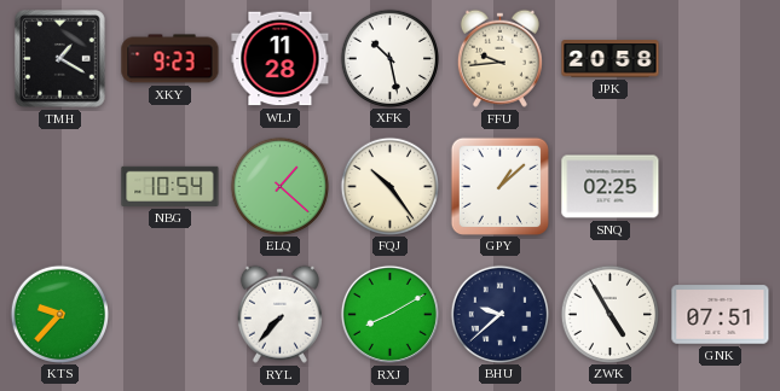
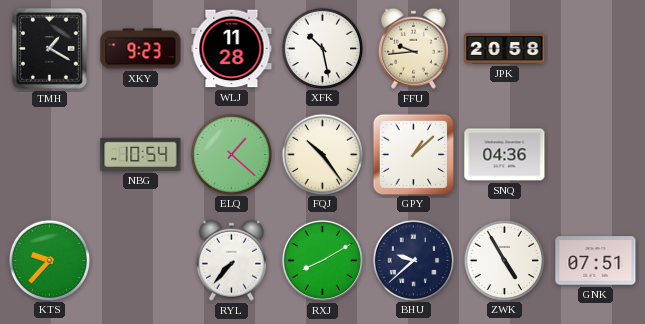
SNQ: 02:25 -> 04:36 (505, 155)
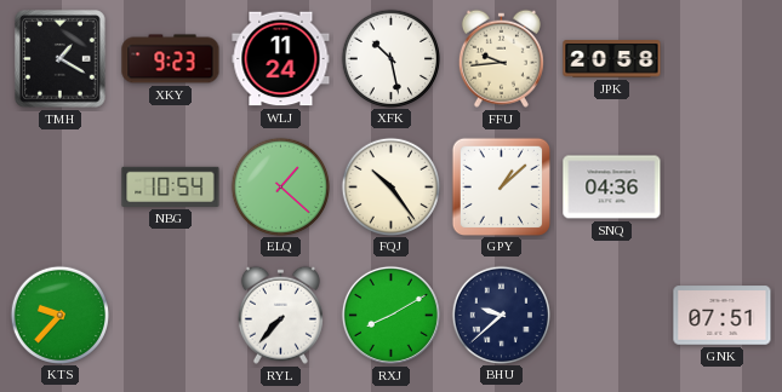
WLJ: 11:28 -> 11:24 (281, 59)
ZWK: 4:55 -> none (504, 260)
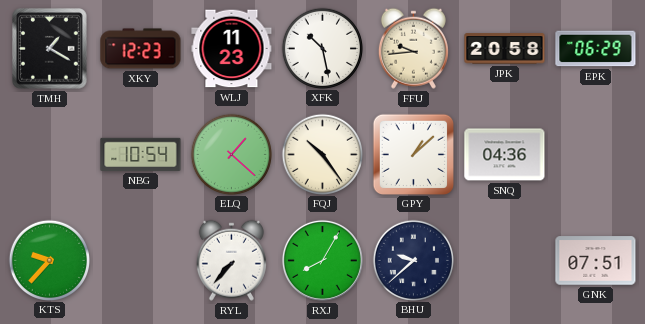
XKY: 9:23 -> 12:23 (141, 49)
WLJ: 11:24 -> 11:23 (232, 49)
EPK: none -> 06:29 (596, 49)
RXJ: 8:10 -> 8:05 (322, 260)
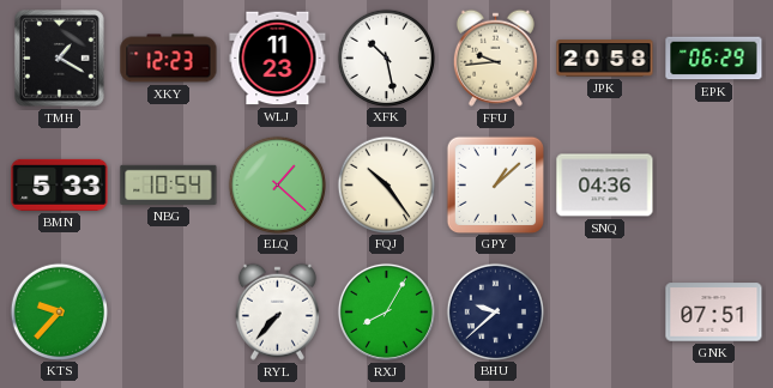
BMN: none -> 5:33 (60, 184)
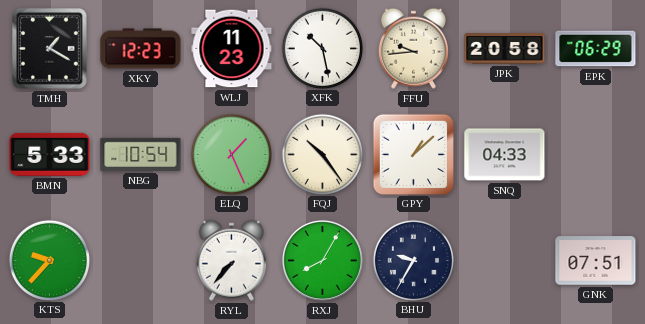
ELQ: 1:22 -> 1:26 (231, 154)
SNQ: 04:36 -> 04:33 (505, 155)
BHU: 9:38 -> 9:35 (413, 260)
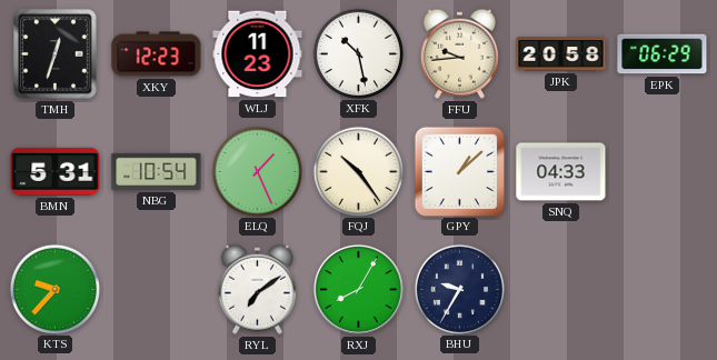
TMH: 1:20 -> 12:33 (56, 54)
BMN: 5:33 -> 5:31 (56, 171)
RYL: 7:37 -> 7:09 (257, 289)
GNK: 07:51 -> none (596, 261)
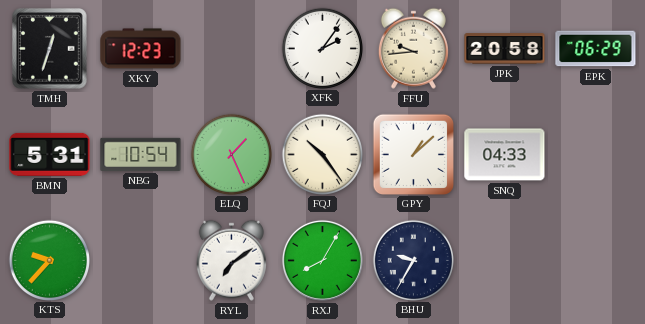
WLJ: 11:23 -> none (258, 54)
XFK: 10:28 -> 2:06 (322, 48)
